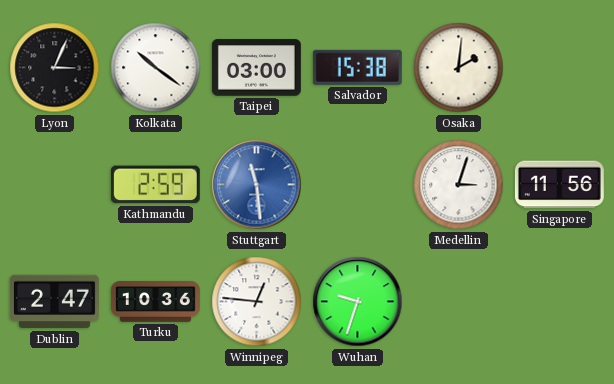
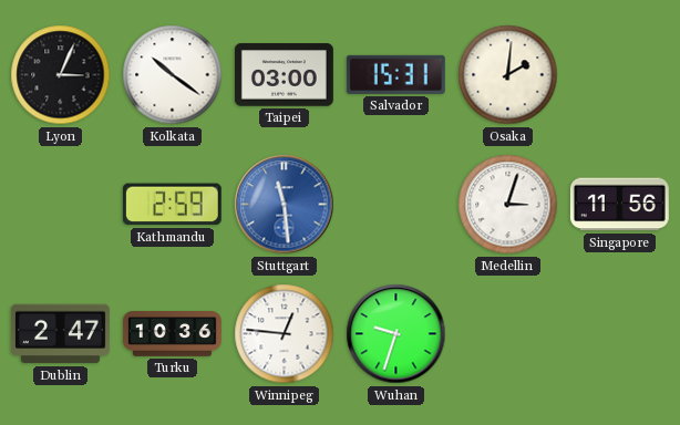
Salvador: 15:38 -> 15:31 (395, 74)
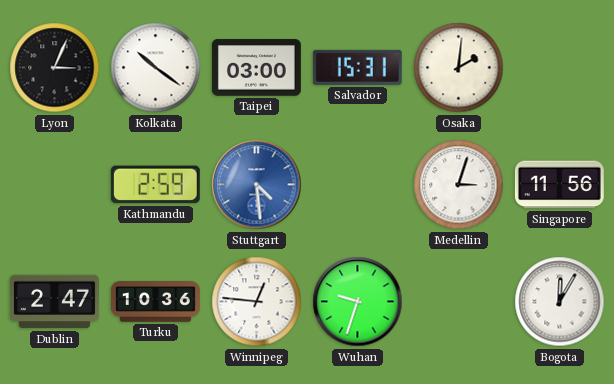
Stuttgart: 11:29 -> 4:29 (257, 185)
Bogota: none -> 12:05 (560, 302)
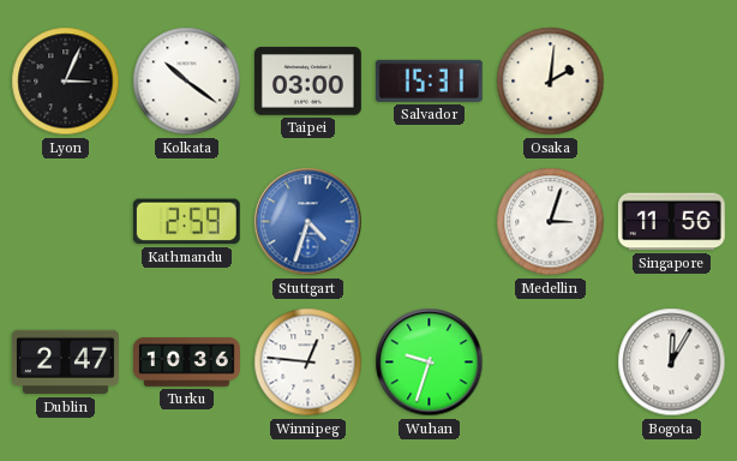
Stuttgart: 4:29 -> 4:33 (308, 222)
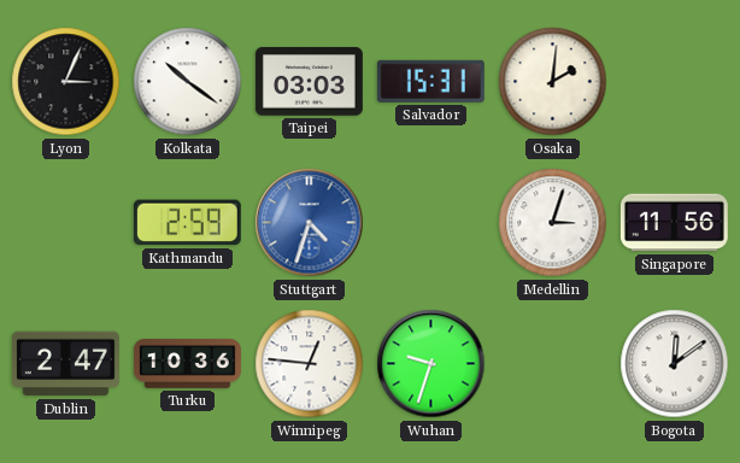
Taipei: 03:00 -> 03:03 (309, 82)
Bogota: 12:05 -> 12:09 (675, 364)
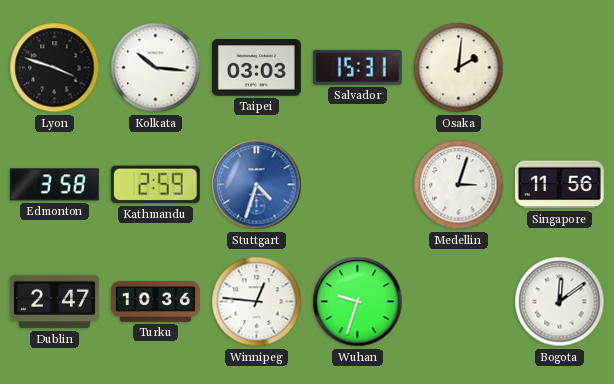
Lyon: 3:04 -> 3:48 (55, 68)
Kolkata: 10:21 -> 10:16 (156, 68)
Edmonton: none -> 3:58 (54, 185)
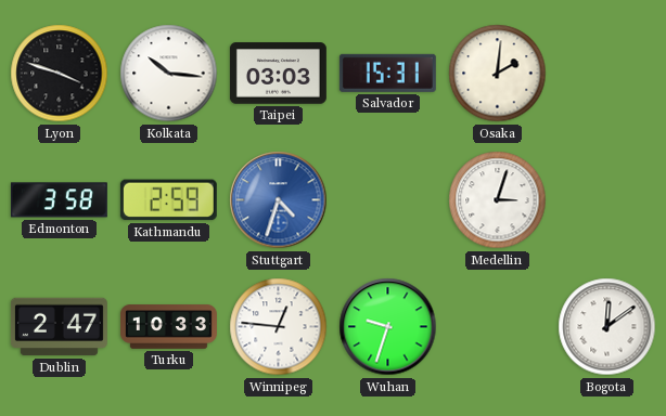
Singapore: 11:56 -> none (559, 185)
Turku: 10:36 -> 10:33 (168, 327)
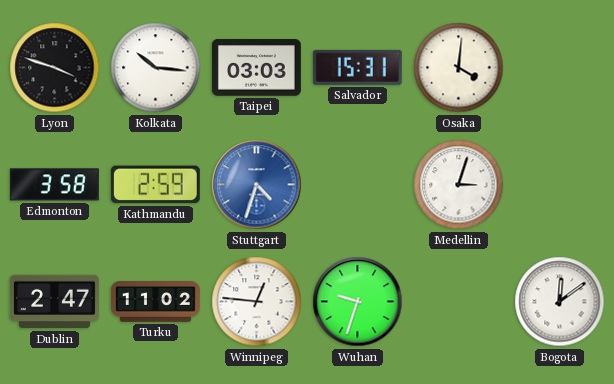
Osaka: 2:01 -> 4:01 (459, 68)
Turku: 10:33 -> 11:02 (155, 302)
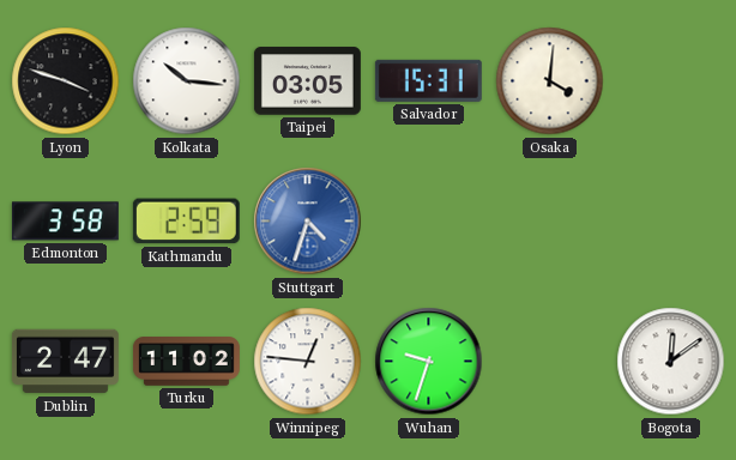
Taipei: 03:03 -> 03:05 (307, 81)
Medellin: 3:03 -> none (459, 185)
